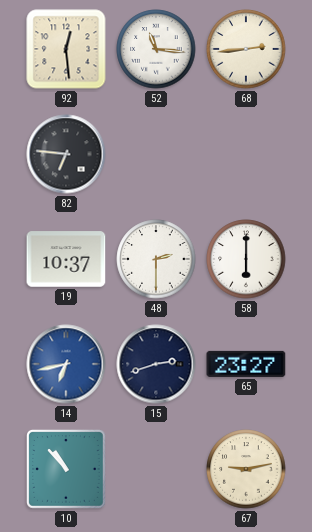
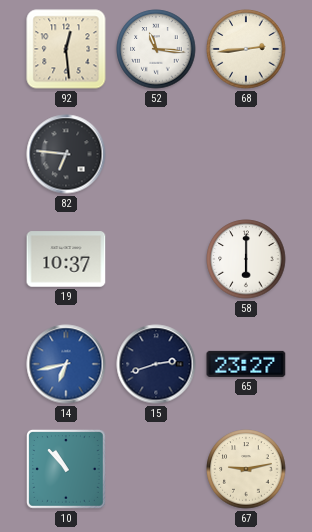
48: 2:30 -> none (156, 259)
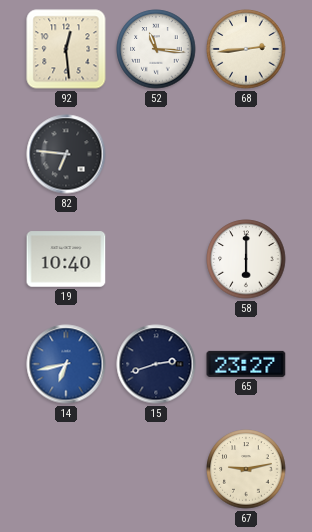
19: 10:37 -> 10:40 (66, 259)
10: 10:53 -> none (67, 470)
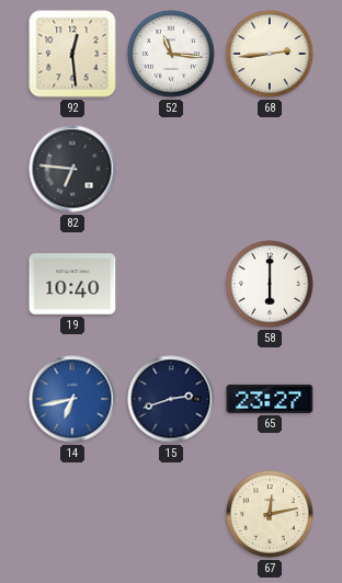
67: 9:13 -> 12:13 (270, 514)
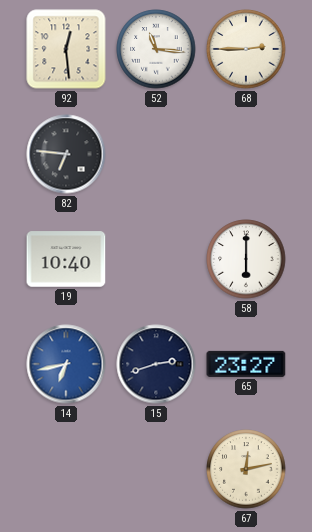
68: 2:44 -> 2:45 (246, 49)
